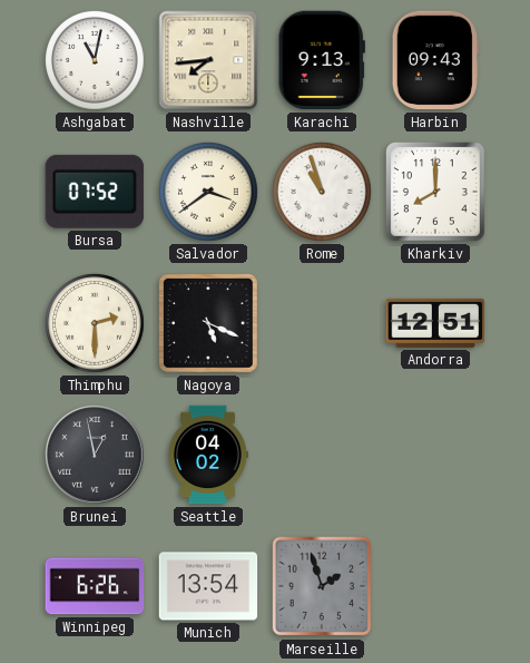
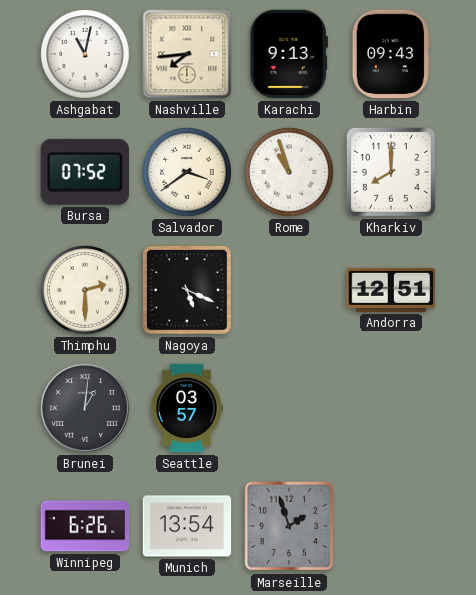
Brunei: 12:58 -> 1:01 (86, 409)
Seattle: 04:02 -> 03:57 (187, 408)
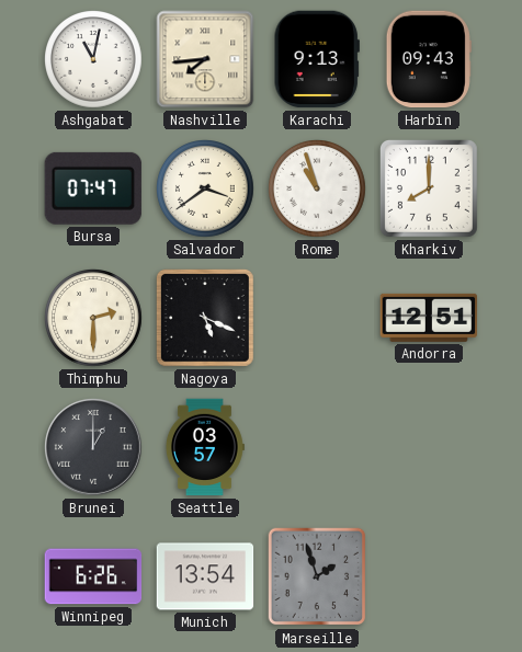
Bursa: 07:52 -> 07:47 (93, 188)
Brunei: 1:01 -> 1:00 (94, 448)
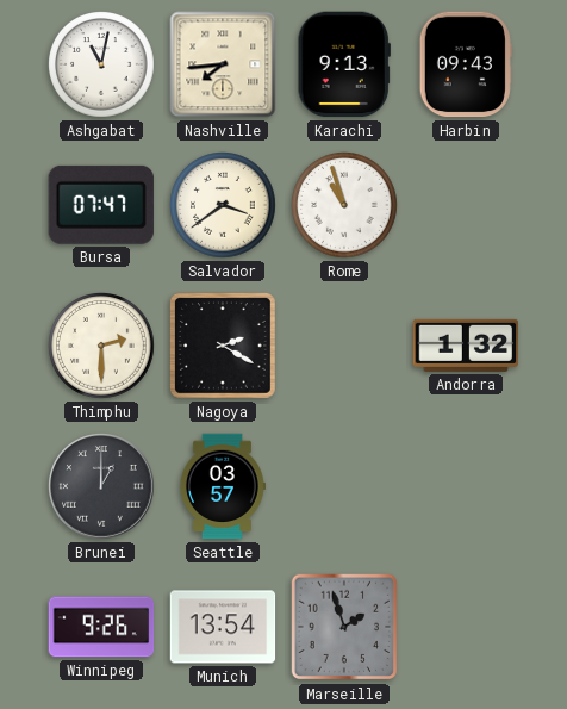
Kharkiv: 8:00 -> none (429, 188)
Nagoya: 5:19 -> 2:20 (223, 346)
Andorra: 12:51 -> 1:32 (466, 346)
Winnipeg: 6:26 -> 9:26 (101, 627)
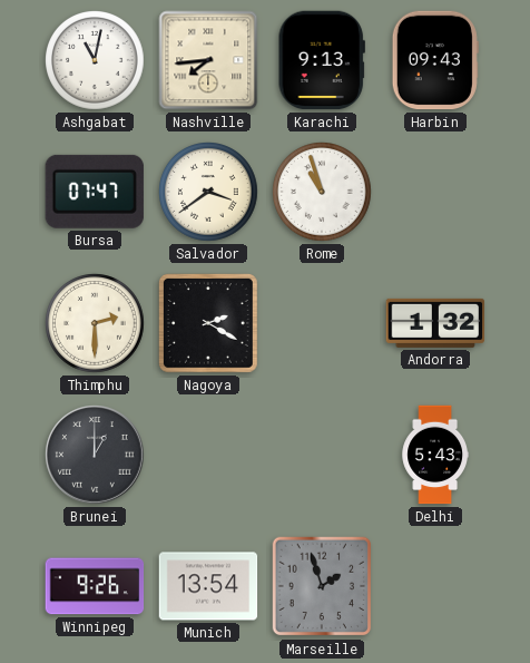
Seattle: 03:57 -> none (223, 486)
Delhi: none -> 5:43 (434, 455)
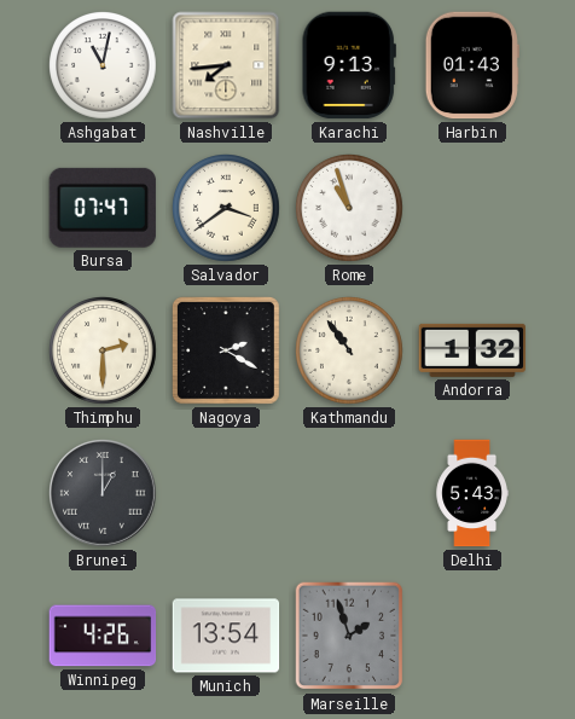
Harbin: 09:43 -> 01:43 (472, 65)
Kathmandu: none -> 10:54 (350, 352)
Winnipeg: 9:26 -> 4:26 (103, 636)
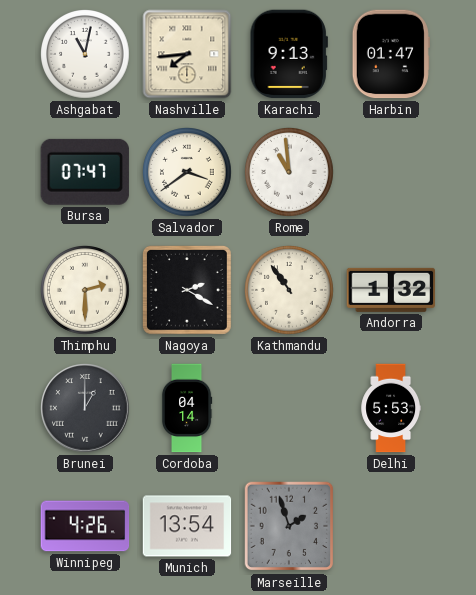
Harbin: 01:43 -> 01:47 (391, 54)
Rome: 10:57 -> 10:59 (290, 173)
Cordoba: none -> 04:14 (187, 408)
Delhi: 5:43 -> 5:53 (390, 408)
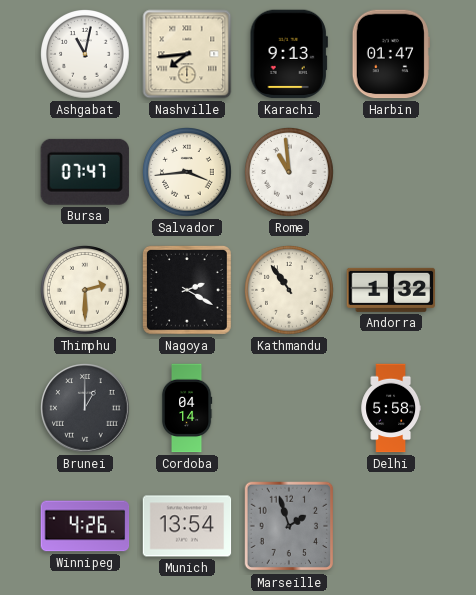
Salvador: 3:39 -> 3:44 (188, 173)
Delhi: 5:53 -> 5:58 (390, 408)
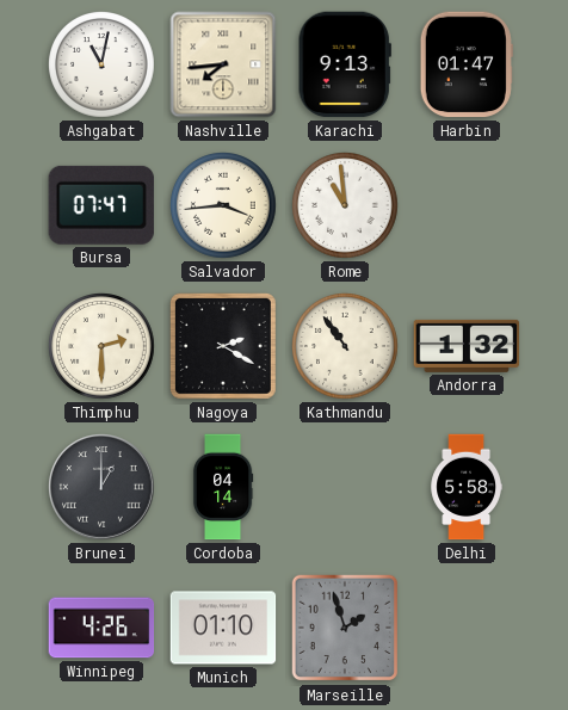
Munich: 13:54 -> 01:10 (223, 628)
